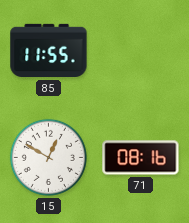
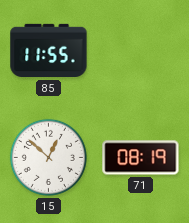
15: 12:50 -> 12:52 (48, 157)
71: 08:16 -> 08:19 (141, 158)
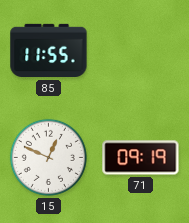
15: 12:52 -> 12:49 (48, 157)
71: 08:19 -> 09:19 (141, 158)
